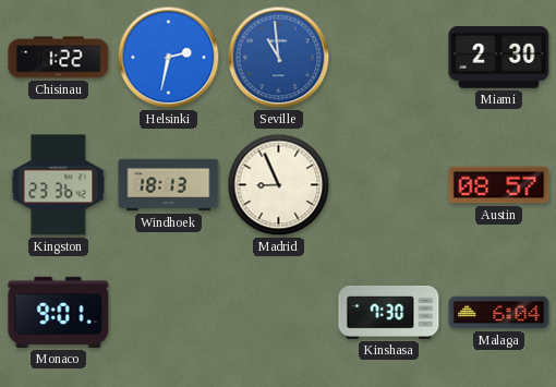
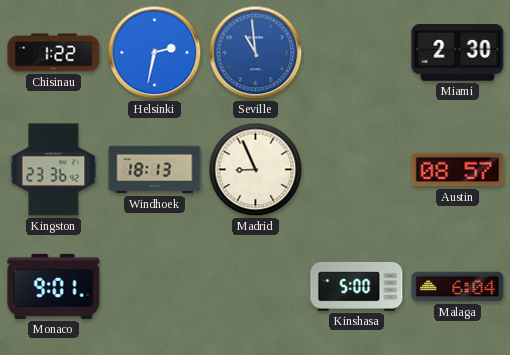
Kinshasa: 7:30 -> 5:00 (357, 287)
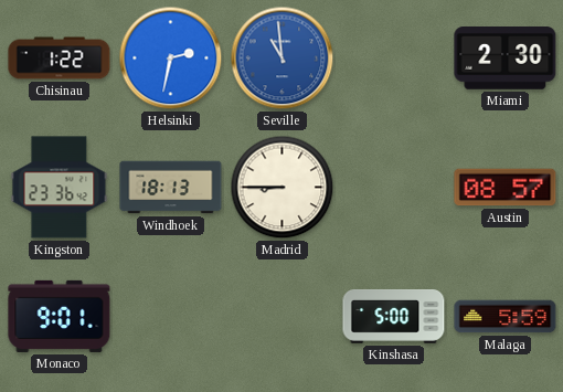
Madrid: 8:56 -> 8:45 (283, 188)
Malaga: 6:04 -> 5:59 (506, 317)
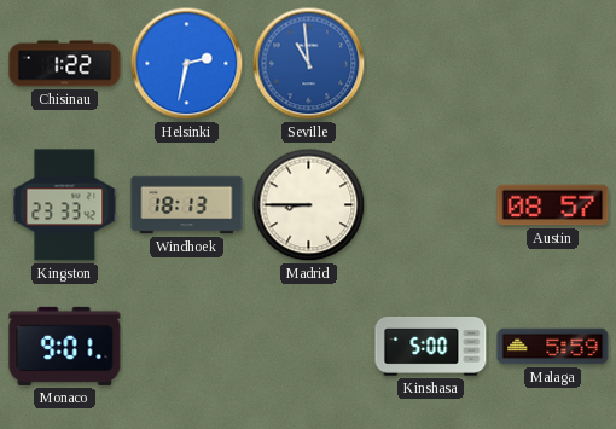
Miami: 2:30 -> none (506, 59)
Kingston: 23:36 -> 23:33 (65, 205)
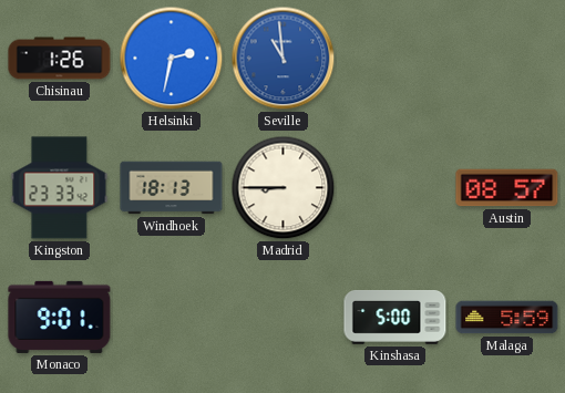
Chisinau: 1:22 -> 1:26 (60, 59)
